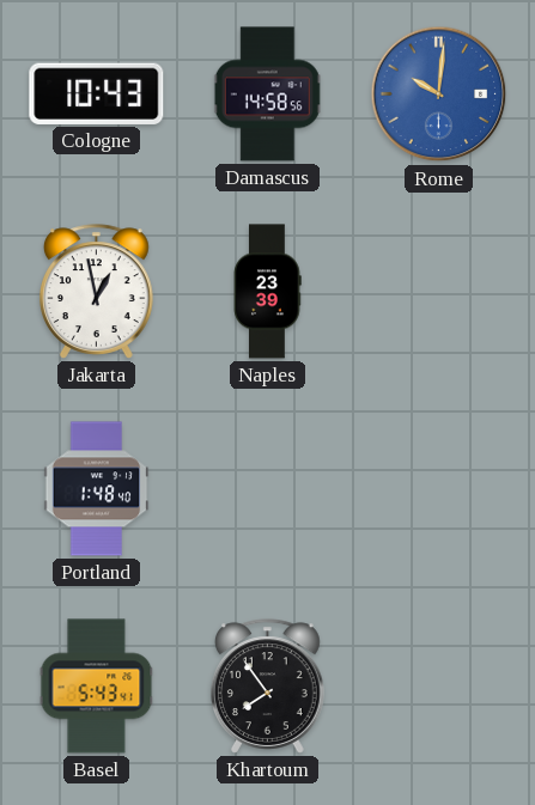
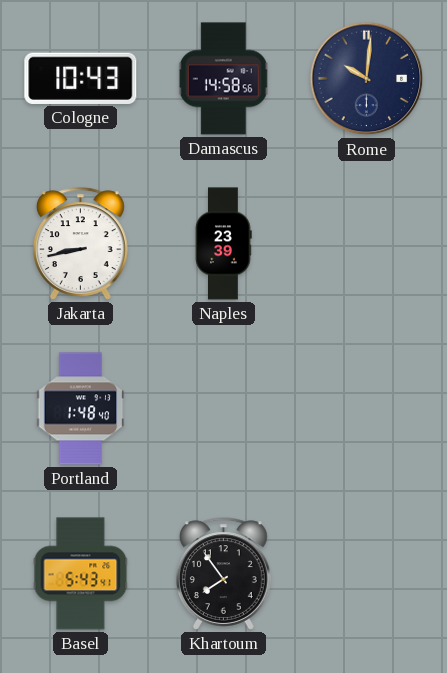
Rome dial: blue -> navy (367, 79)
Jakarta: 12:58 -> 8:43 (81, 244)
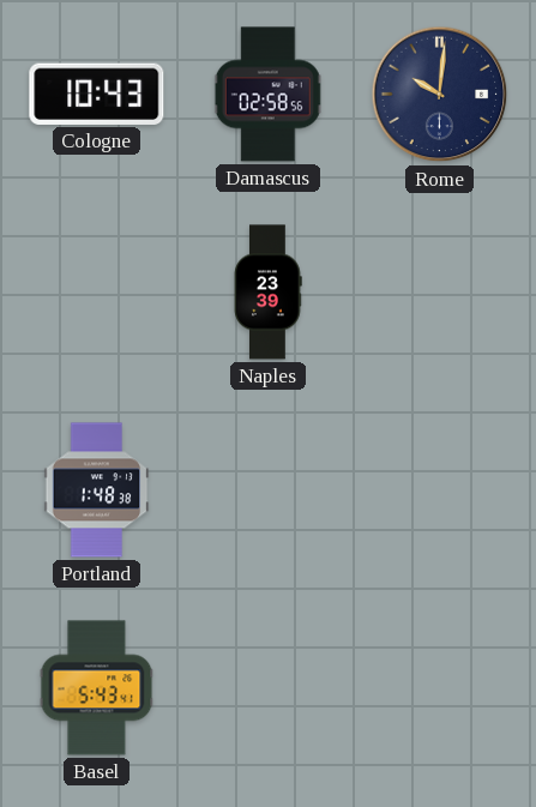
Damascus: 14:58 -> 02:58 (269, 95)
Jakarta: 8:43 -> none (81, 244)
Portland: 1:48:40 -> 1:48:38 (97, 490)
Khartoum: 7:54 -> none (224, 574)
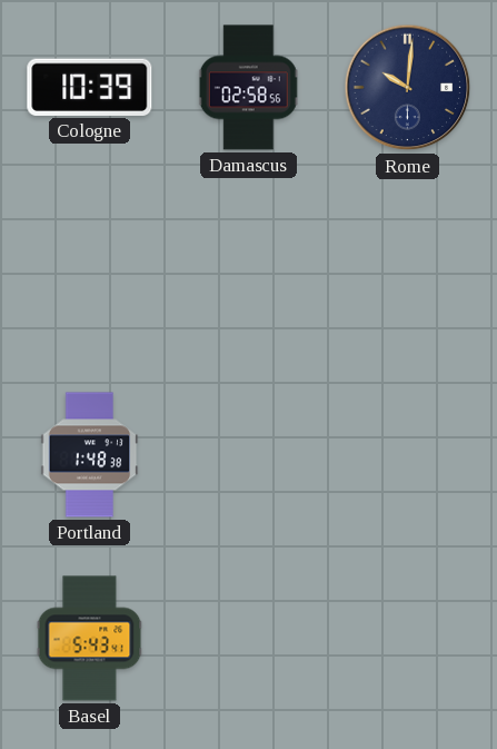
Cologne: 10:43 -> 10:39 (90, 87)
Naples: 23:39 -> none (269, 293)
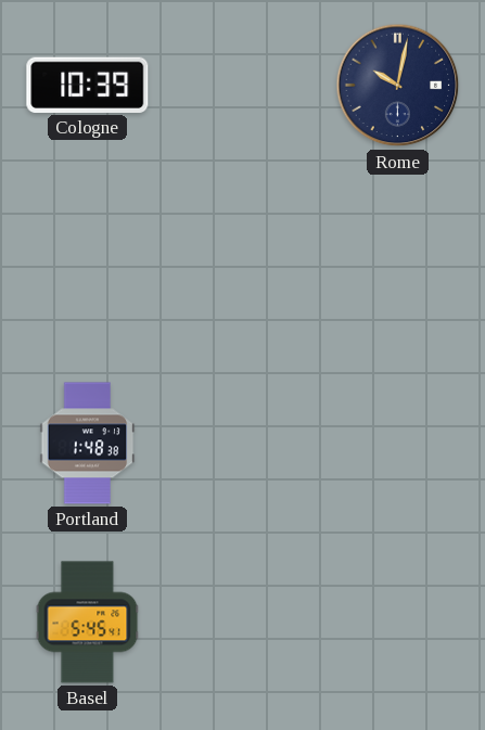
Damascus: 02:58 -> none (249, 88)
Rome: 10:01 -> 10:02 (398, 86)
Basel: 5:43 -> 5:45 (88, 623)
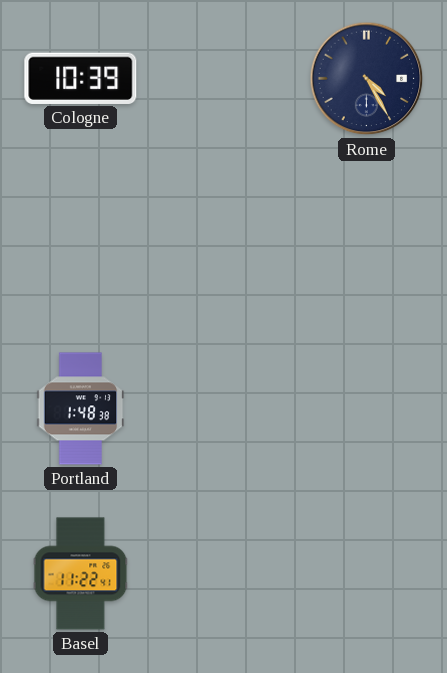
Rome: 10:02 -> 4:25 (367, 79)
Basel: 5:45 -> 11:22 (81, 574)
